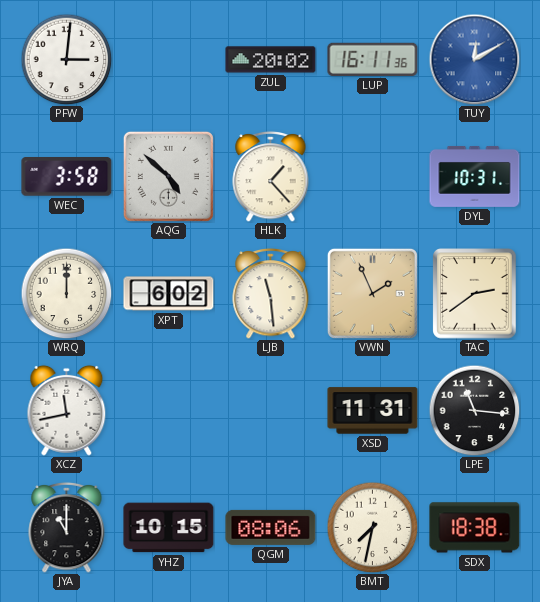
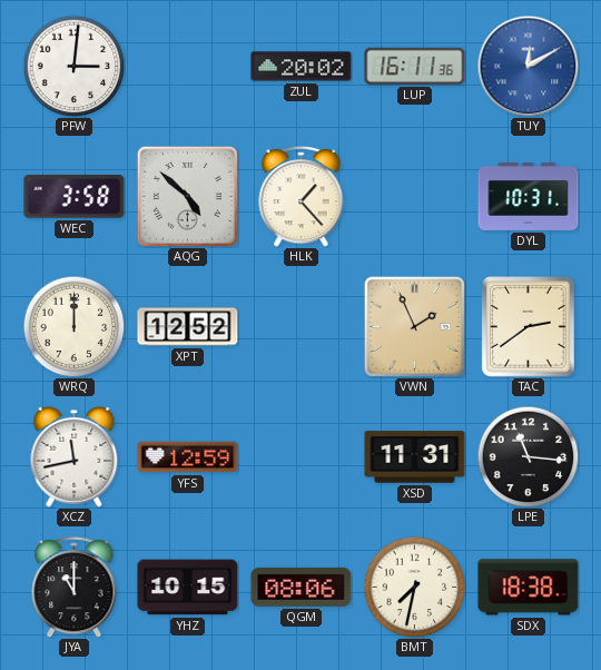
XPT: 6:02 -> 12:52 (188, 327)
LJB: 11:29 -> none (271, 293)
YFS: none -> 12:59 (188, 457)
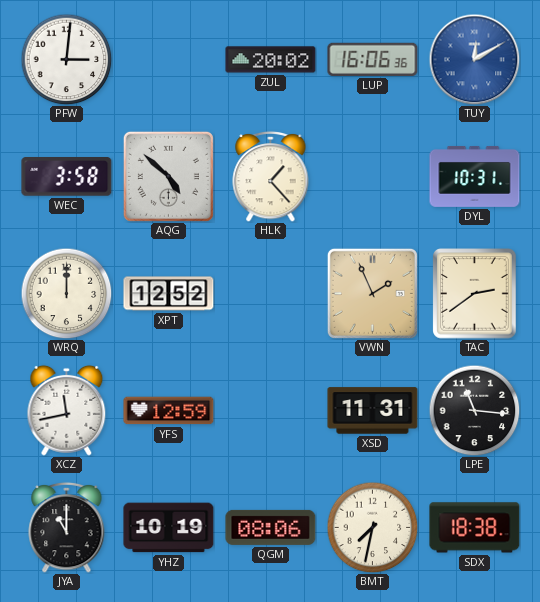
LUP: 16:11 -> 16:06 (373, 59)
YHZ: 10:15 -> 10:19 (169, 528)
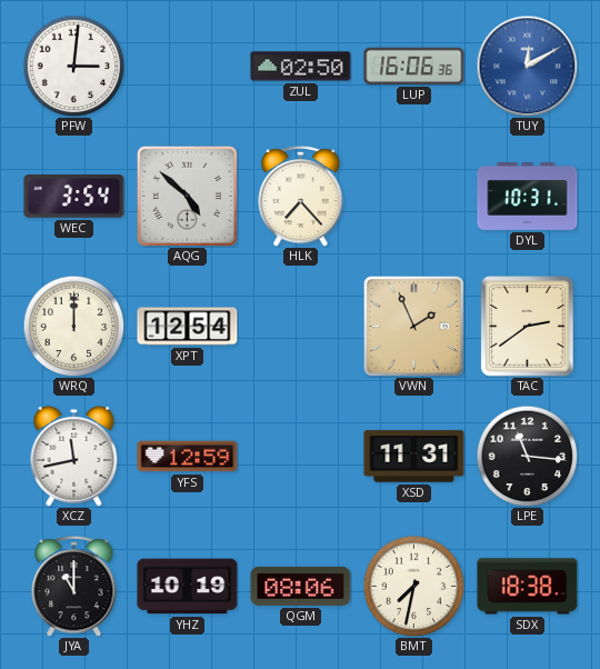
ZUL: 20:02 -> 02:50 (301, 67)
WEC: 3:58 -> 3:54 (74, 197)
HLK: 1:23 -> 7:23 (301, 196)
XPT: 12:52 -> 12:54 (188, 327)
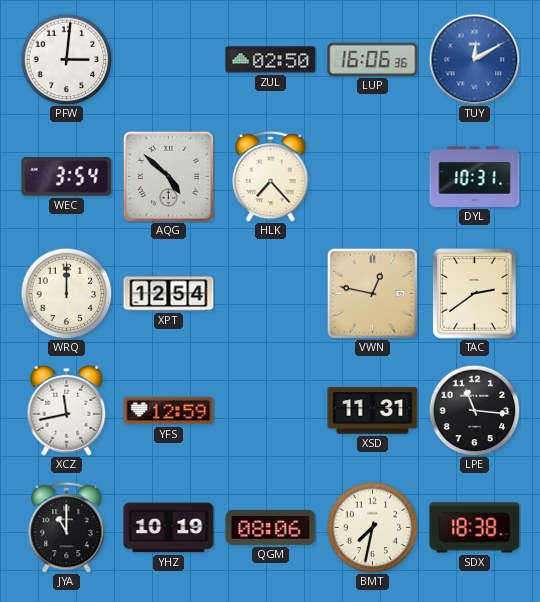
VWN: 1:56 -> 12:47 (372, 293)
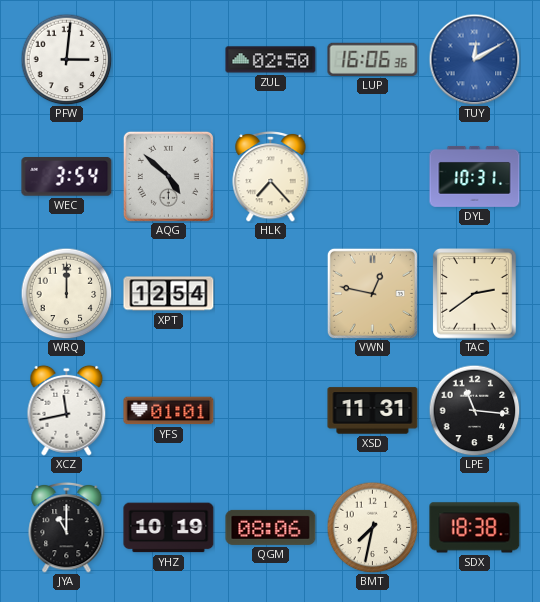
YFS: 12:59 -> 01:01 (169, 411)
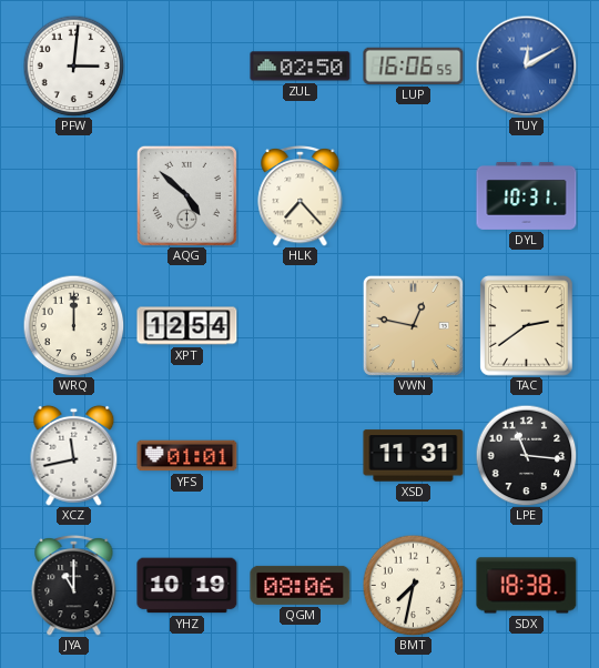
LUP: 16:06:36 -> 16:06:55 (414, 65)
WEC: 3:54 -> none (67, 177)
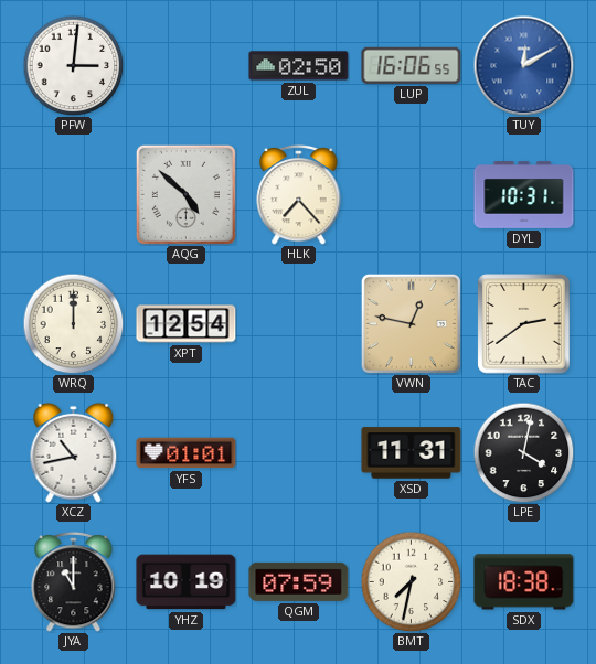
XCZ: 11:43 -> 10:43 (74, 452)
LPE: 11:16 -> 4:02 (523, 452)
QGM: 08:06 -> 07:59 (299, 581)
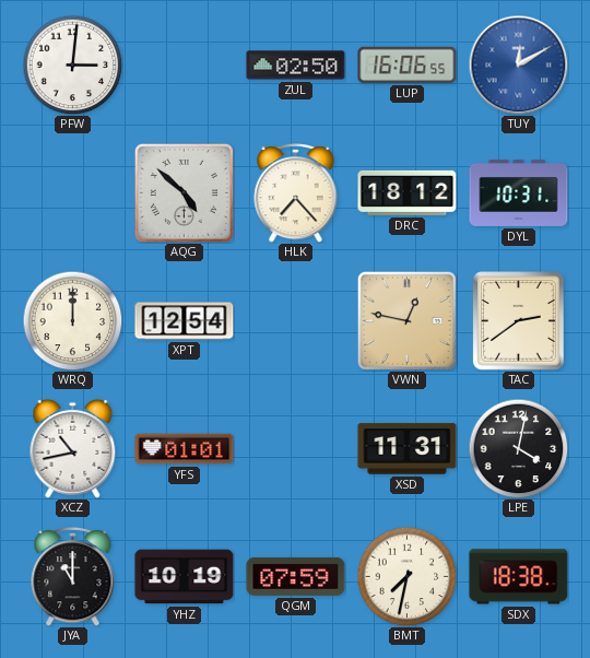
DRC: none -> 18:12 (408, 192)
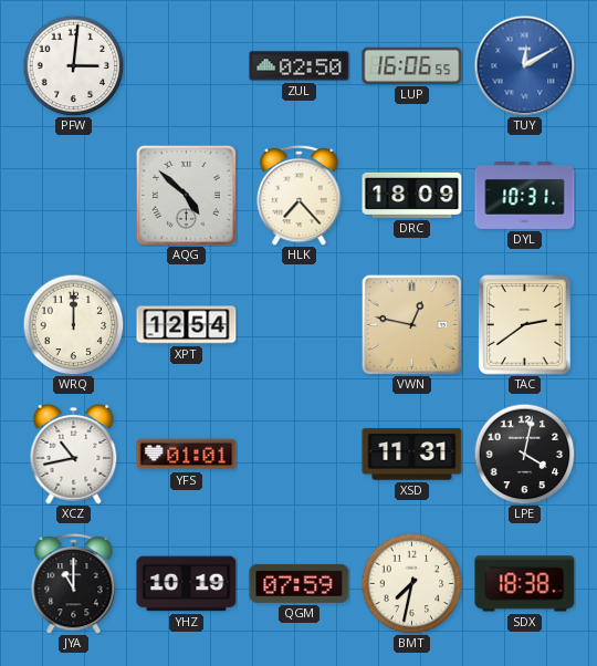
DRC: 18:12 -> 18:09 (412, 195)
